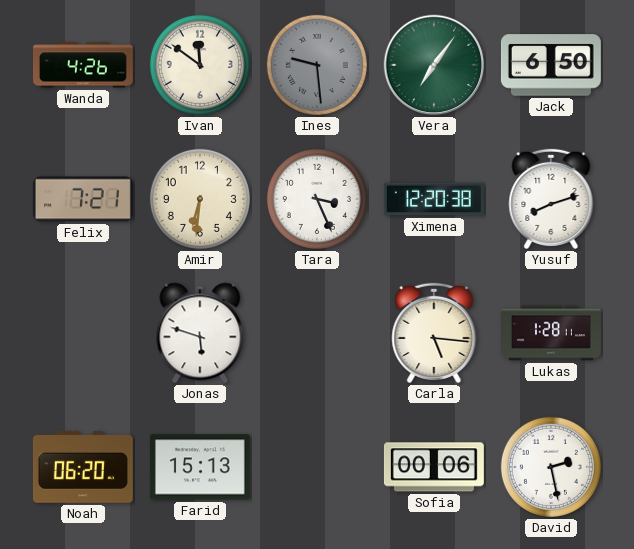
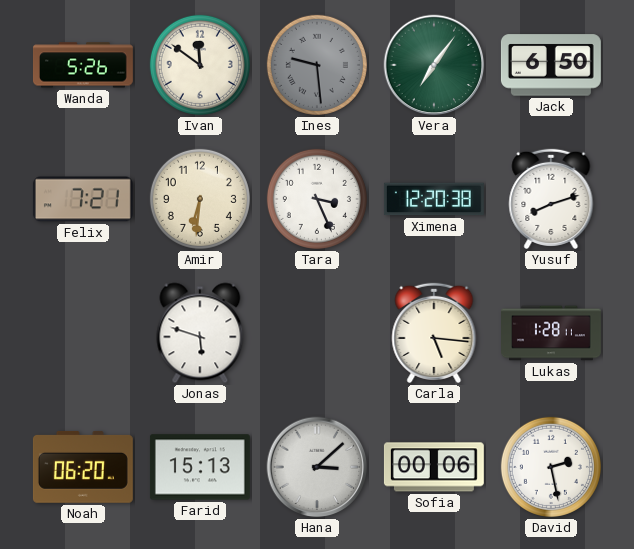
Wanda: 4:26 -> 5:26 (83, 65)
Hana: none -> 3:08 (317, 467)
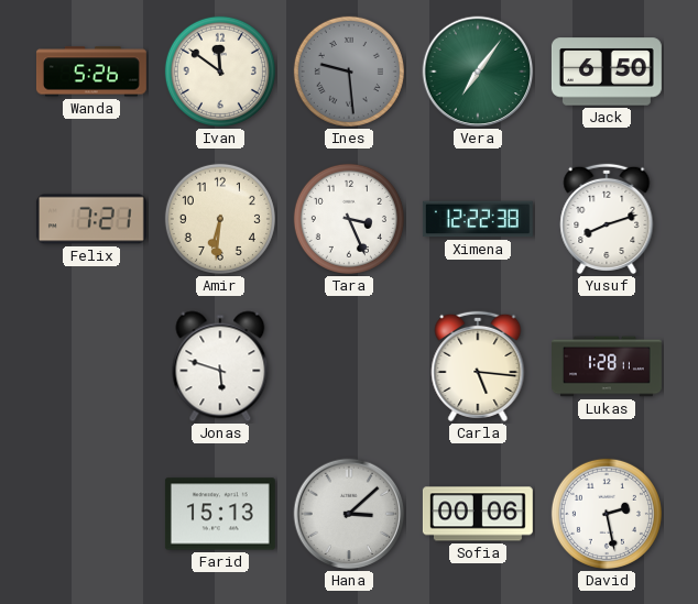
Ximena: 12:20 -> 12:22 (478, 219)
Noah: 06:20 -> none (83, 467)
